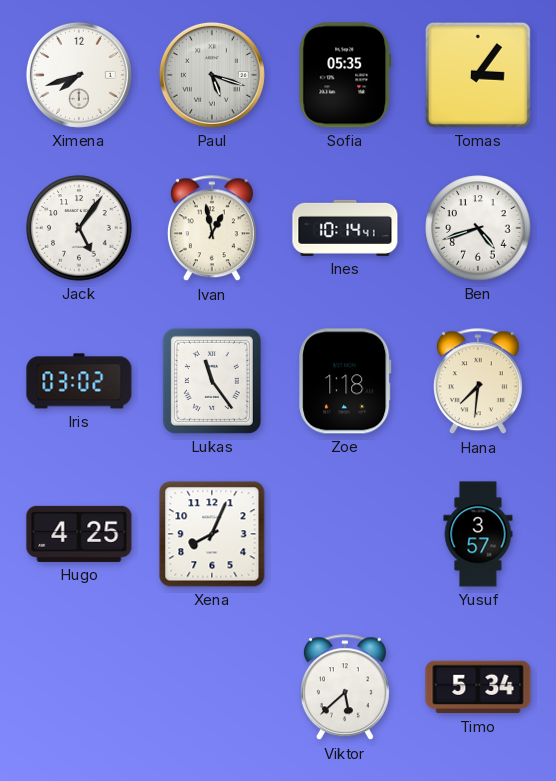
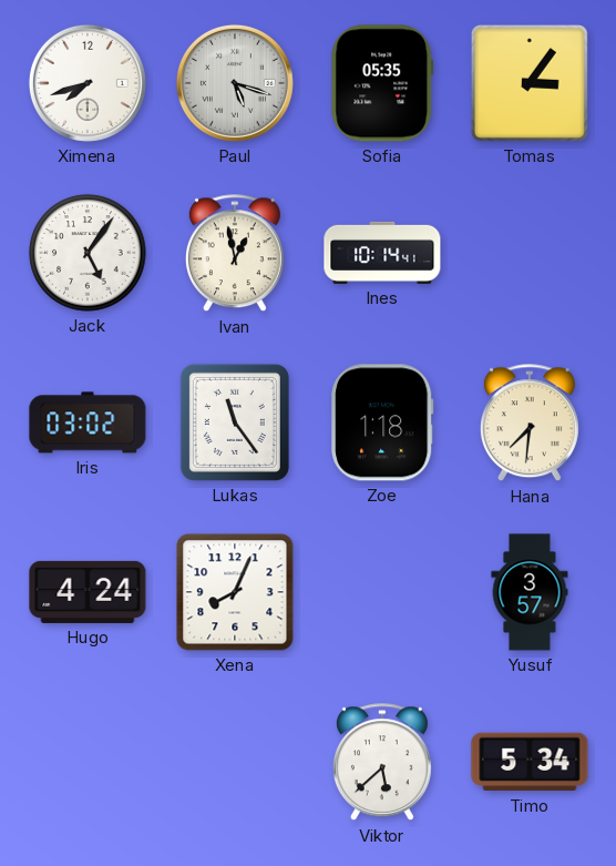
Ben: 4:42 -> none (478, 228)
Hugo: 4:25 -> 4:24 (88, 592)
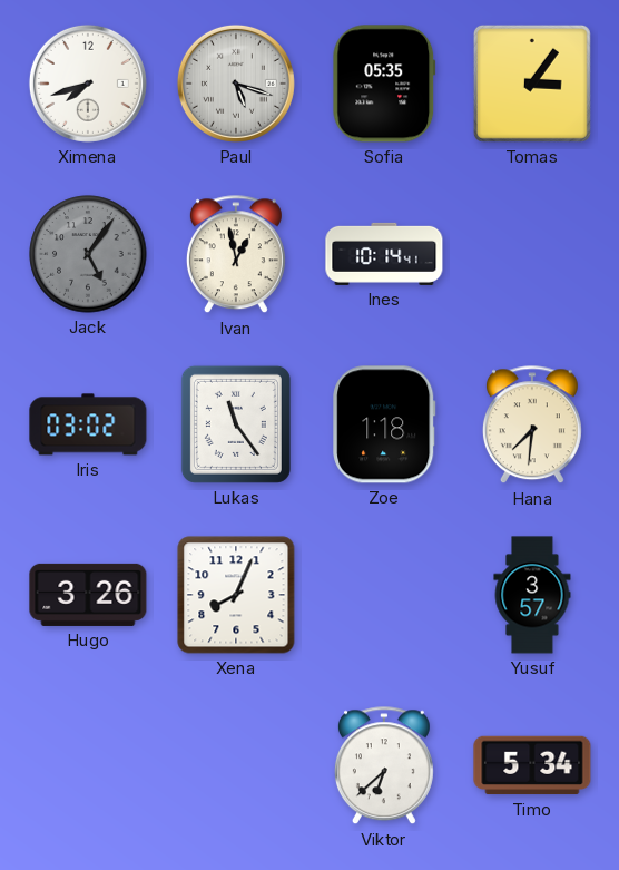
Jack dial: white -> grey (88, 254)
Hugo: 4:24 -> 3:26 (88, 595)
Viktor: 5:38 -> 6:38 (384, 766)
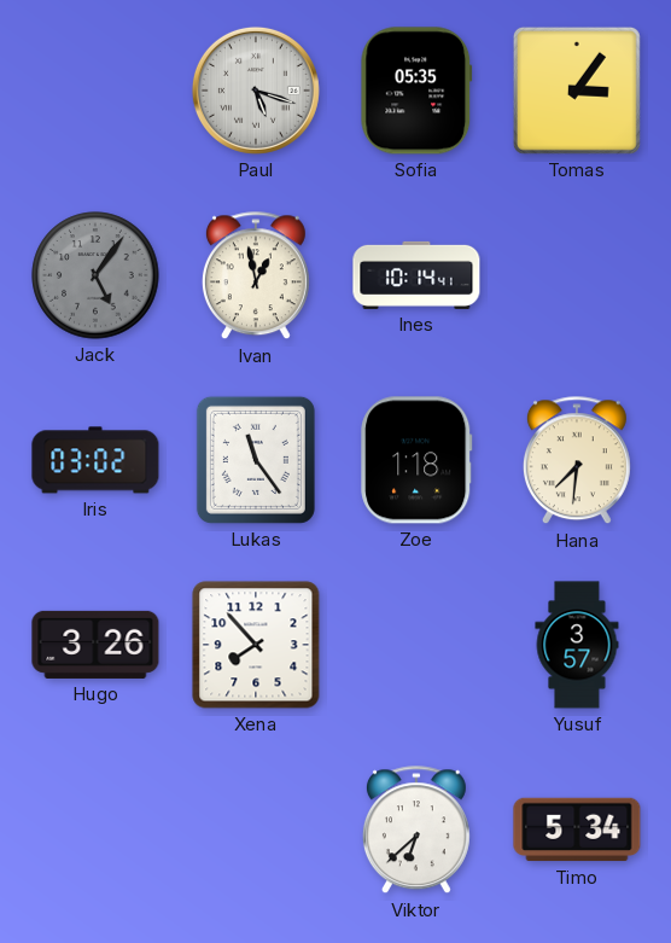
Ximena: 7:42 -> none (88, 84)
Xena: 8:04 -> 7:53 (256, 645)
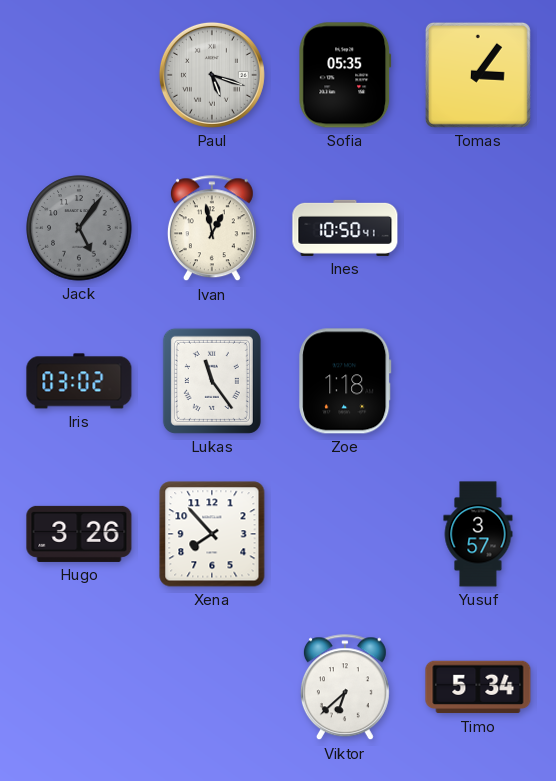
Ines: 10:14 -> 10:50 (345, 228)
Hana: 7:31 -> none (577, 461)
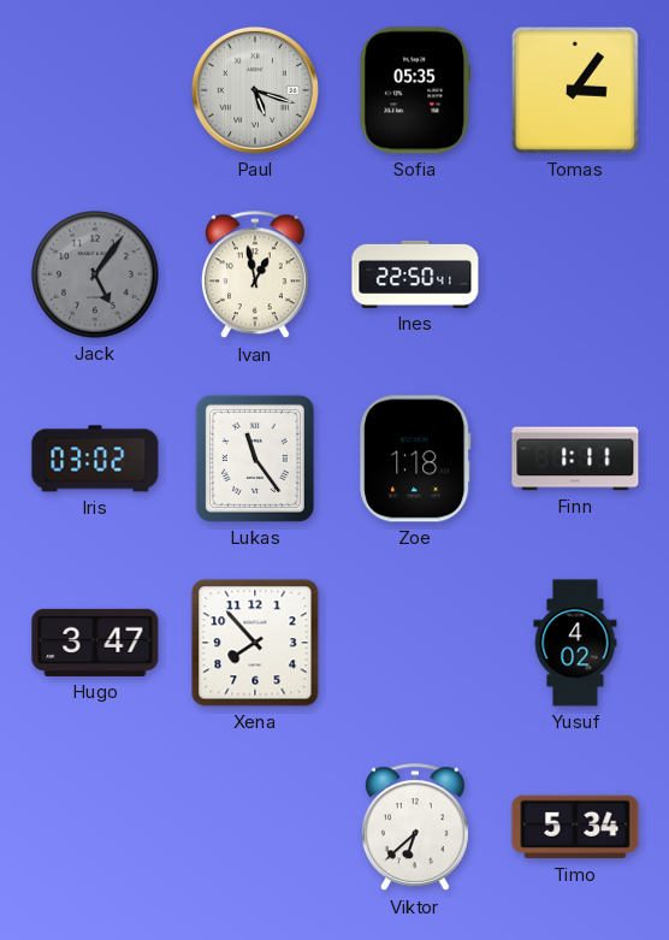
Ines: 10:50 -> 22:50 (415, 274)
Finn: none -> 1:11 (575, 459)
Hugo: 3:26 -> 3:47 (95, 643)
Yusuf: 3:57 -> 4:02 (575, 643)
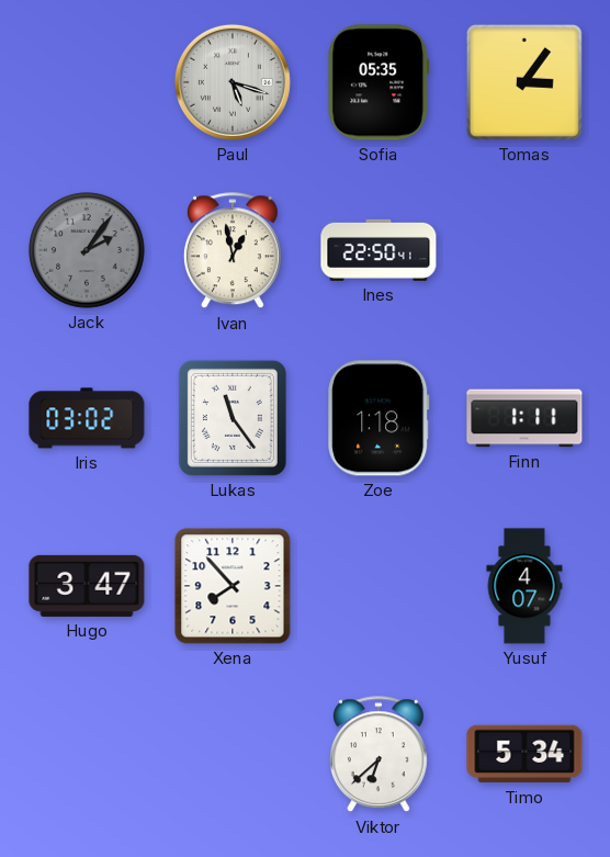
Jack: 5:06 -> 2:06 (87, 250)
Yusuf: 4:02 -> 4:07 (524, 586)
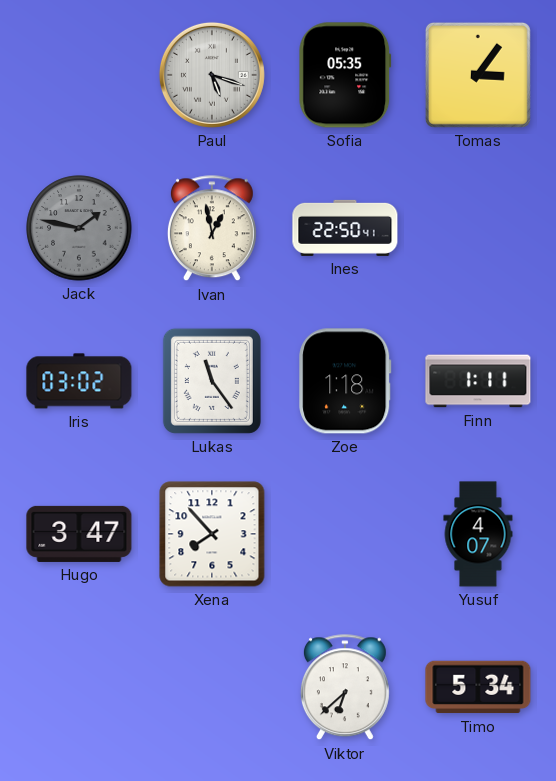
Jack: 2:06 -> 1:47 (79, 228)
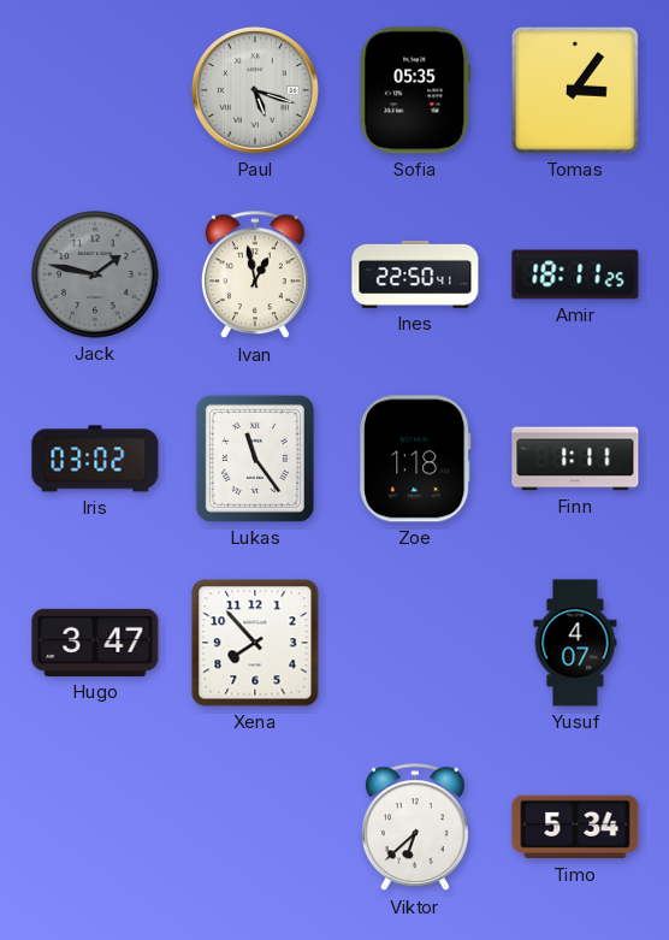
Amir: none -> 18:11 (575, 274)
